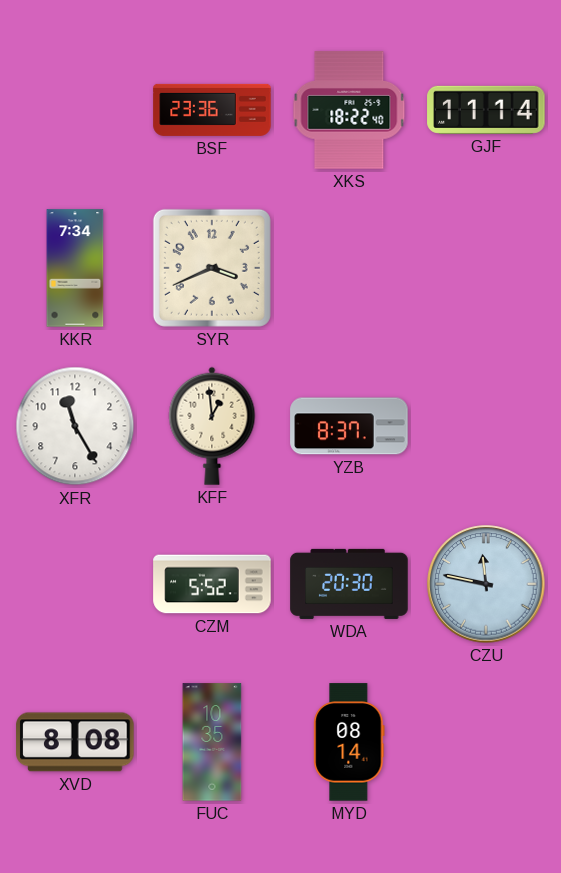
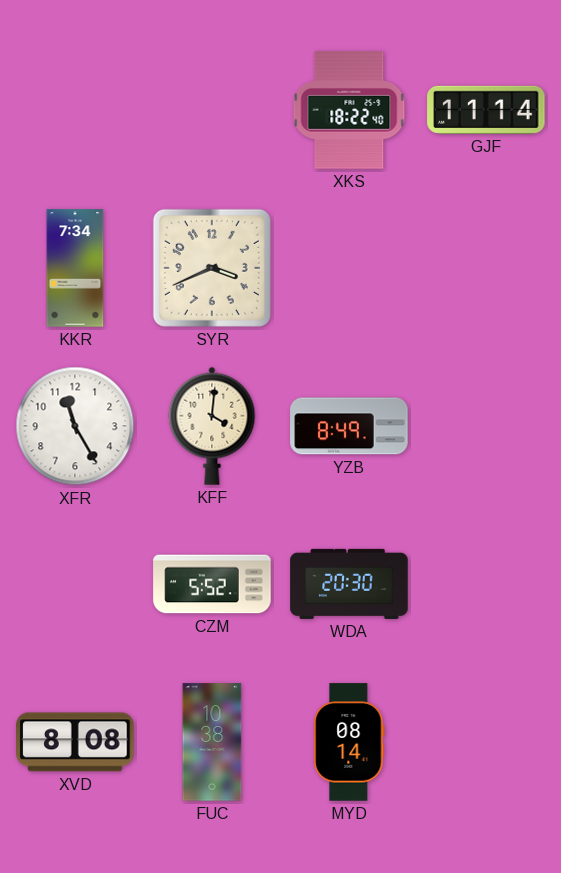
BSF: 23:36 -> none (212, 110)
KFF: 12:59 -> 4:01 (212, 426)
YZB: 8:37 -> 8:49 (349, 426)
CZU: 11:47 -> none (486, 584)
FUC: 10:35 -> 10:38 (212, 742)
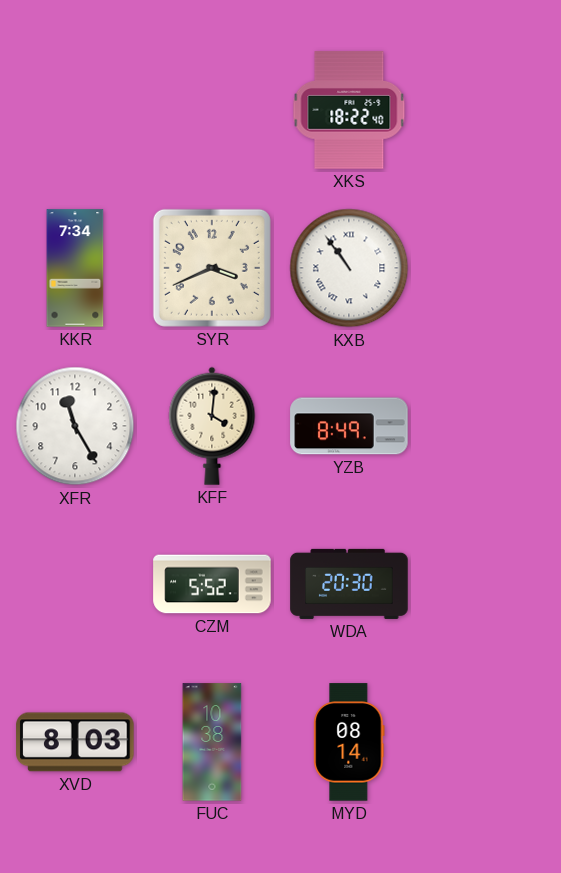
GJF: 11:14 -> none (486, 110)
KXB: none -> 10:54 (349, 268)
XVD: 8:08 -> 8:03 (75, 742)
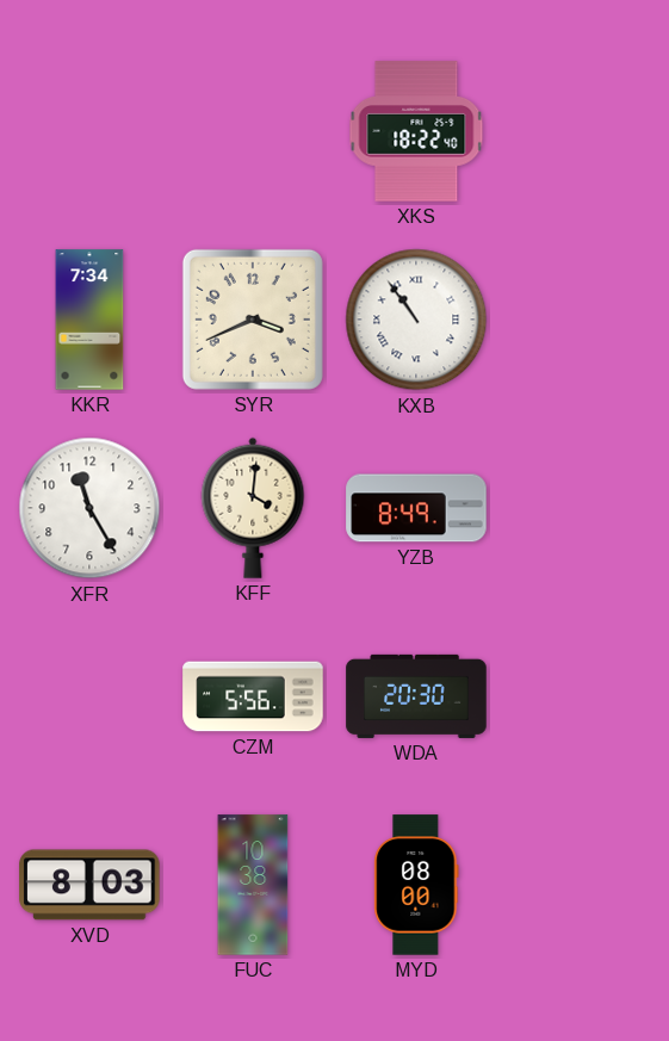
CZM: 5:52 -> 5:56 (253, 696)
MYD: 08:14 -> 08:00 (416, 885)
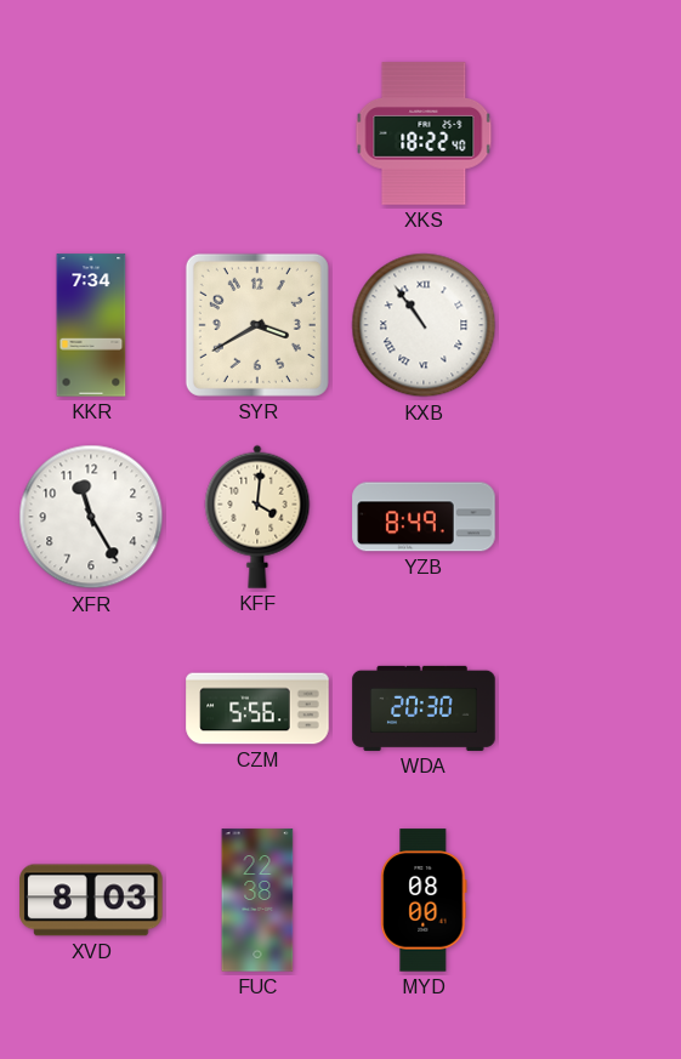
SYR: 3:41 -> 3:40 (257, 325)
FUC: 10:38 -> 22:38 (257, 900)
